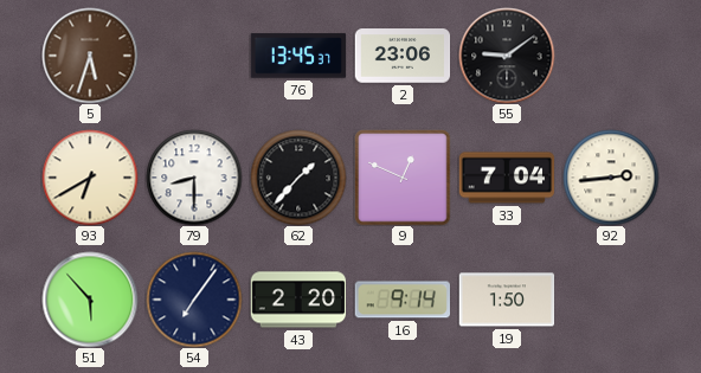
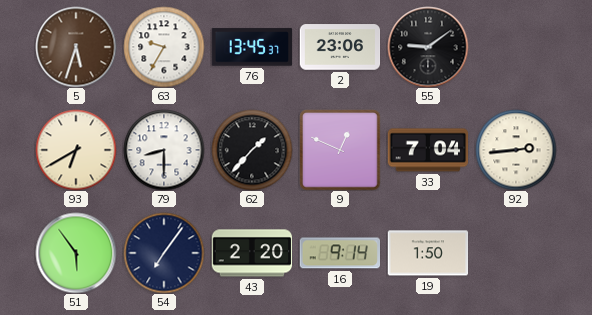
63: none -> 9:35 (164, 47)
51: 5:53 -> 5:54 (76, 253)
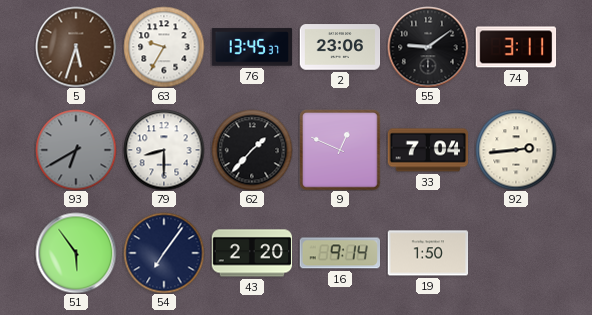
74: none -> 3:11 (516, 47)
93 dial: cream -> grey (76, 150)
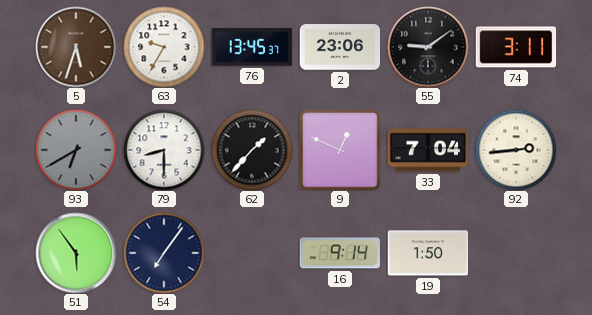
43: 2:20 -> none (252, 253)
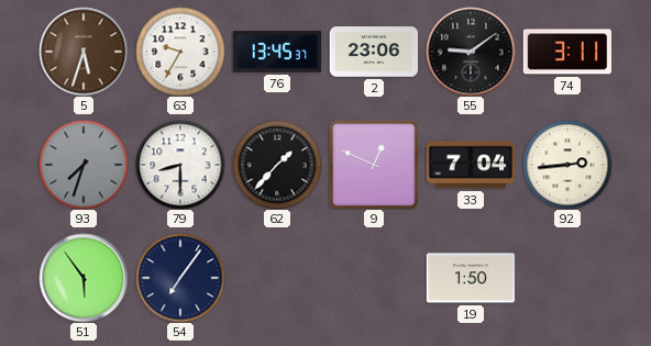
93: 6:40 -> 7:33 (84, 165)
16: 9:14 -> none (339, 253)
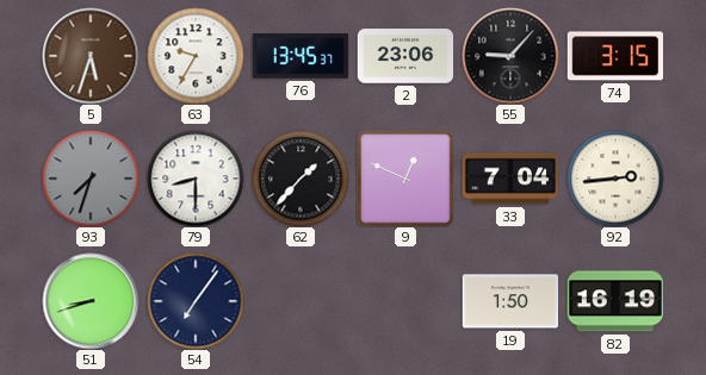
55: 9:09 -> 9:07 (510, 56)
74: 3:11 -> 3:15 (615, 56)
51: 5:54 -> 8:42 (91, 301)
82: none -> 16:19 (615, 301)
